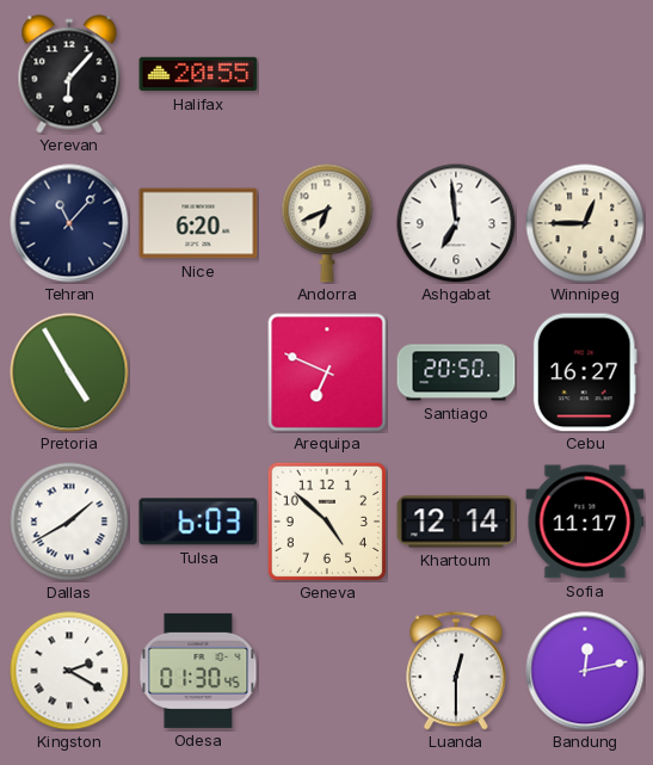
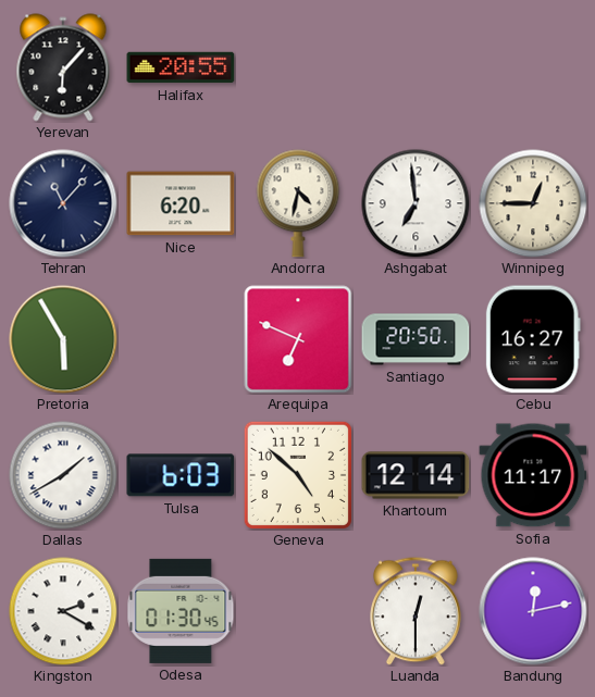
Andorra: 6:41 -> 4:32 (298, 203)
Pretoria: 4:55 -> 5:55 (63, 339)
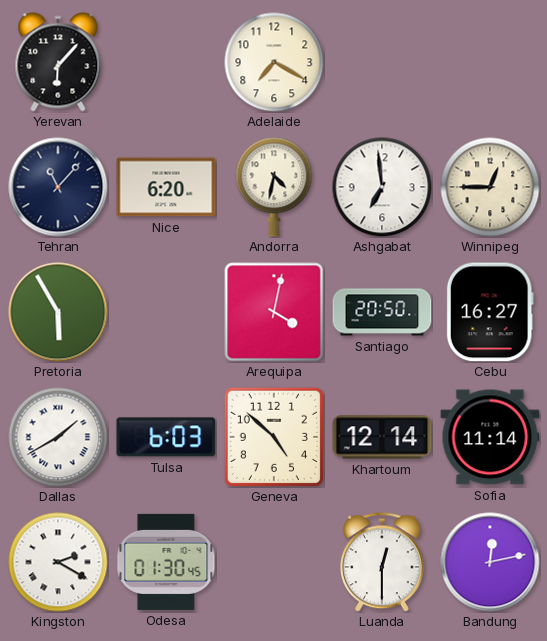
Halifax: 20:55 -> none (181, 67)
Adelaide: none -> 7:20 (274, 62)
Arequipa: 6:49 -> 4:02 (274, 312)
Sofia: 11:17 -> 11:14 (490, 437)
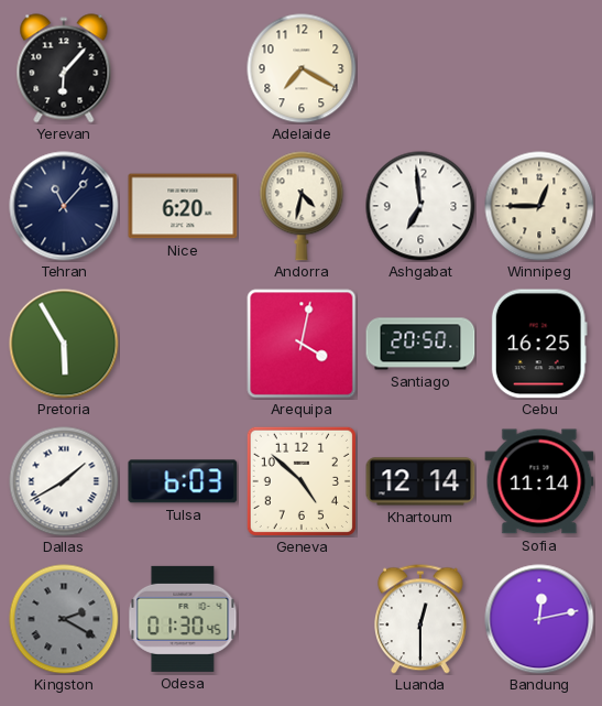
Cebu: 16:27 -> 16:25 (539, 344)
Kingston dial: white -> grey (64, 619)
